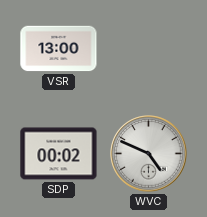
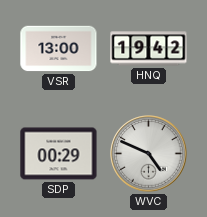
HNQ: none -> 19:42 (149, 49)
SDP: 00:02 -> 00:29 (59, 154)
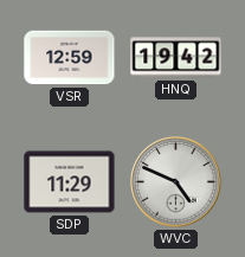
VSR: 13:00 -> 12:59 (70, 58)
SDP: 00:29 -> 11:29 (70, 182)
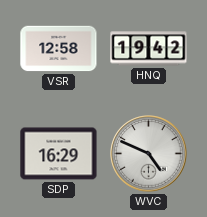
VSR: 12:59 -> 12:58 (59, 49)
SDP: 11:29 -> 16:29 (59, 154)
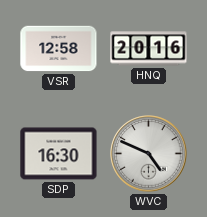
HNQ: 19:42 -> 20:16 (149, 49)
SDP: 16:29 -> 16:30 (59, 154)
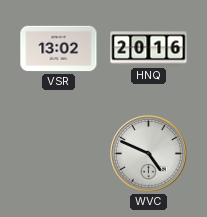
VSR: 12:58 -> 13:02 (59, 49)
SDP: 16:30 -> none (59, 154)
